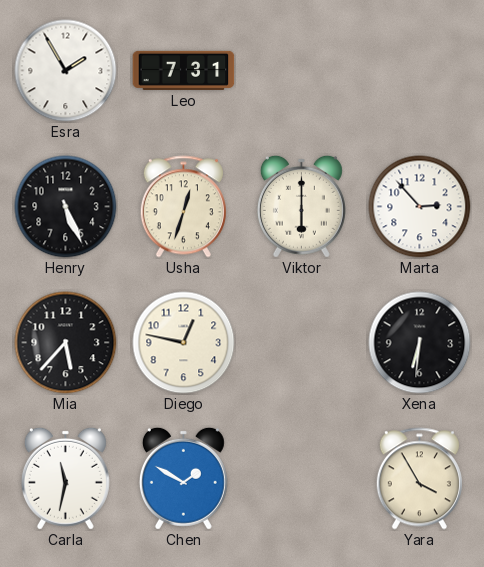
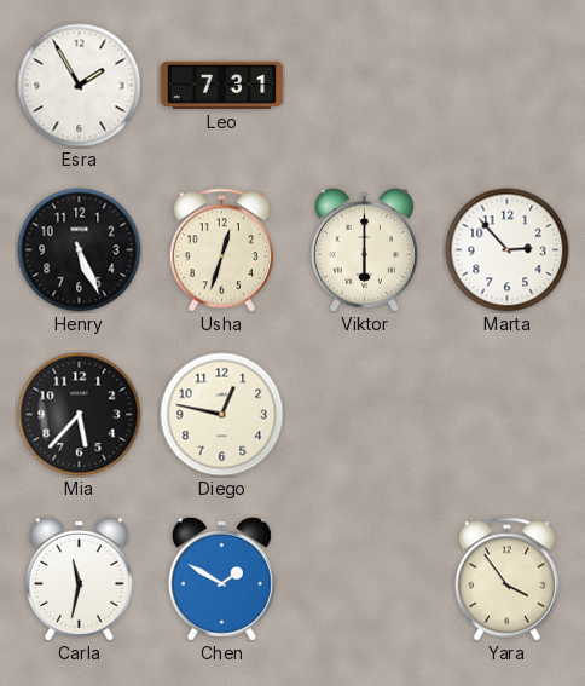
Xena: 6:31 -> none (420, 343)
Yara: 3:55 -> 3:54 (506, 580)
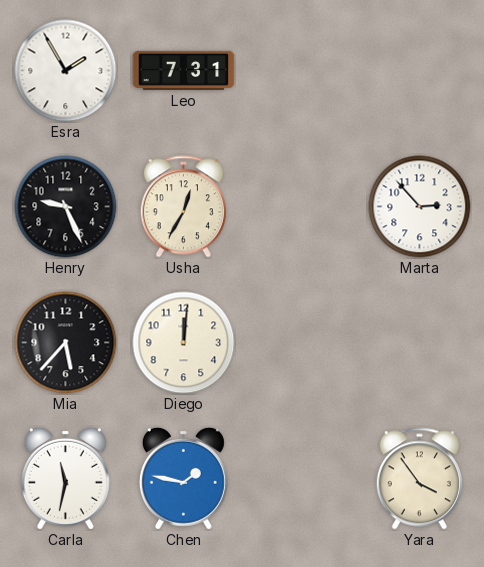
Henry: 5:26 -> 9:26 (66, 207)
Usha: 12:33 -> 12:35 (183, 207)
Viktor: 6:00 -> none (364, 249)
Diego: 12:47 -> 12:01 (184, 343)
Chen: 1:50 -> 1:47 (183, 478)
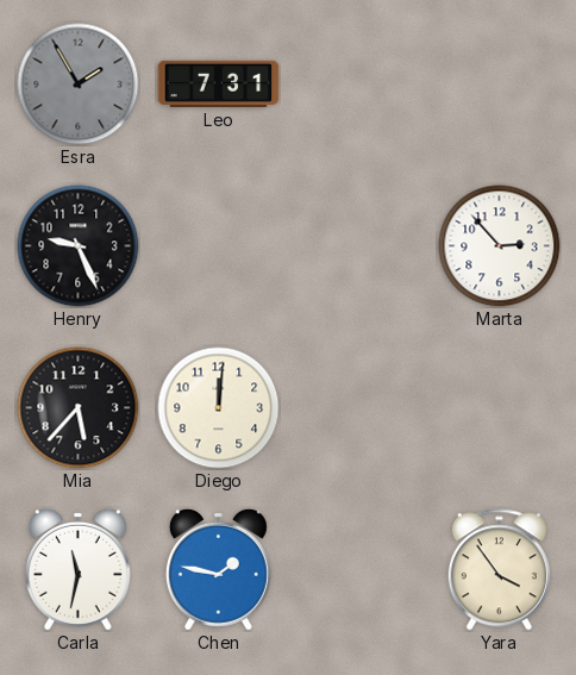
Esra dial: white -> grey (79, 85)
Usha: 12:35 -> none (183, 207)
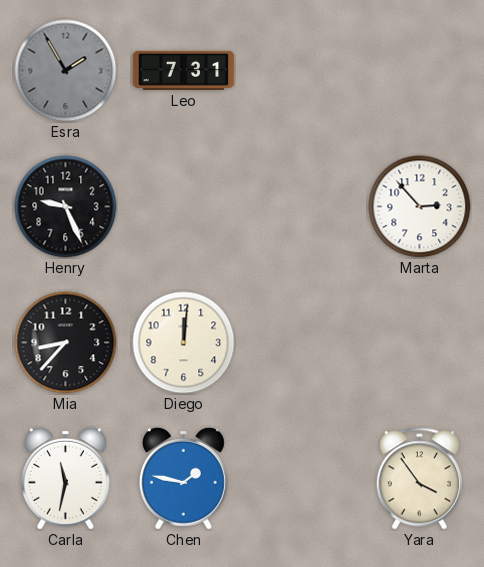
Mia: 5:37 -> 8:37 (66, 343)
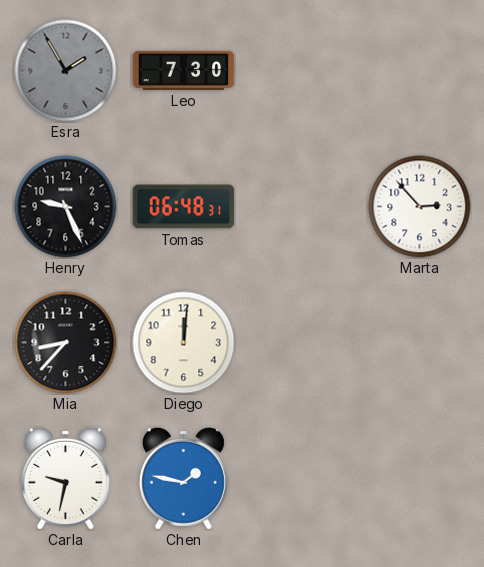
Leo: 7:31 -> 7:30 (184, 70)
Tomas: none -> 06:48 (184, 207)
Carla: 11:32 -> 9:32 (65, 478)
Yara: 3:54 -> none (419, 479)
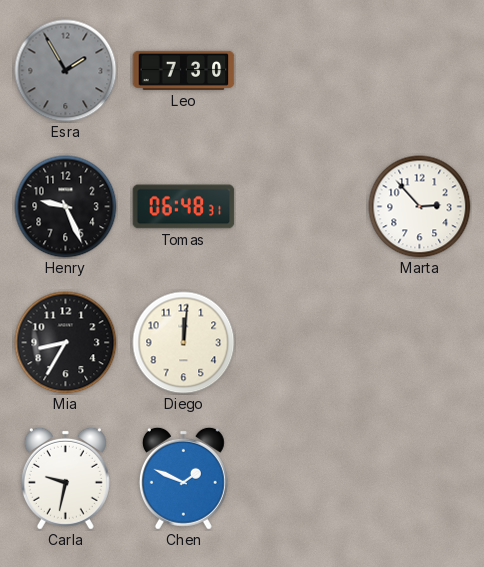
Mia: 8:37 -> 8:35 (66, 343)
Chen: 1:47 -> 1:49 (183, 478)
